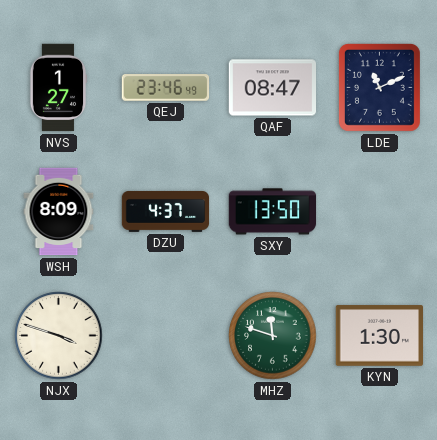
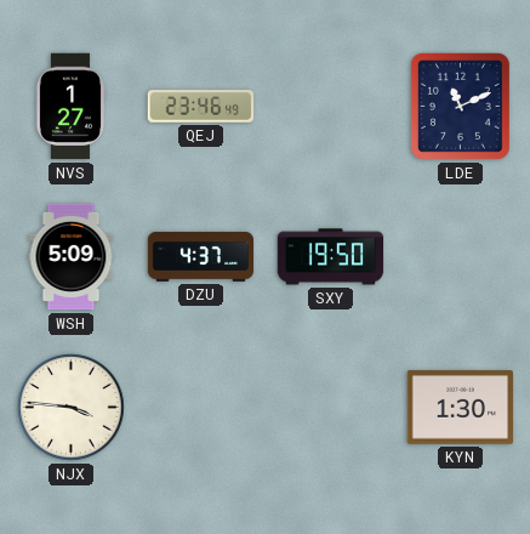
QAF: 08:47 -> none (273, 88)
WSH: 8:09 -> 5:09 (72, 257)
SXY: 13:50 -> 19:50 (331, 257)
NJX: 3:48 -> 3:46 (72, 408)
MHZ: 11:48 -> none (273, 336)
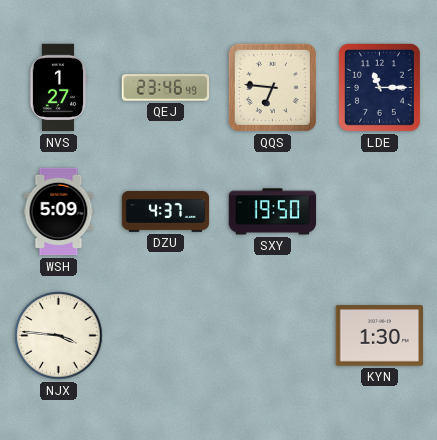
QQS: none -> 6:46 (272, 87)
LDE: 11:11 -> 11:15 (379, 87)
